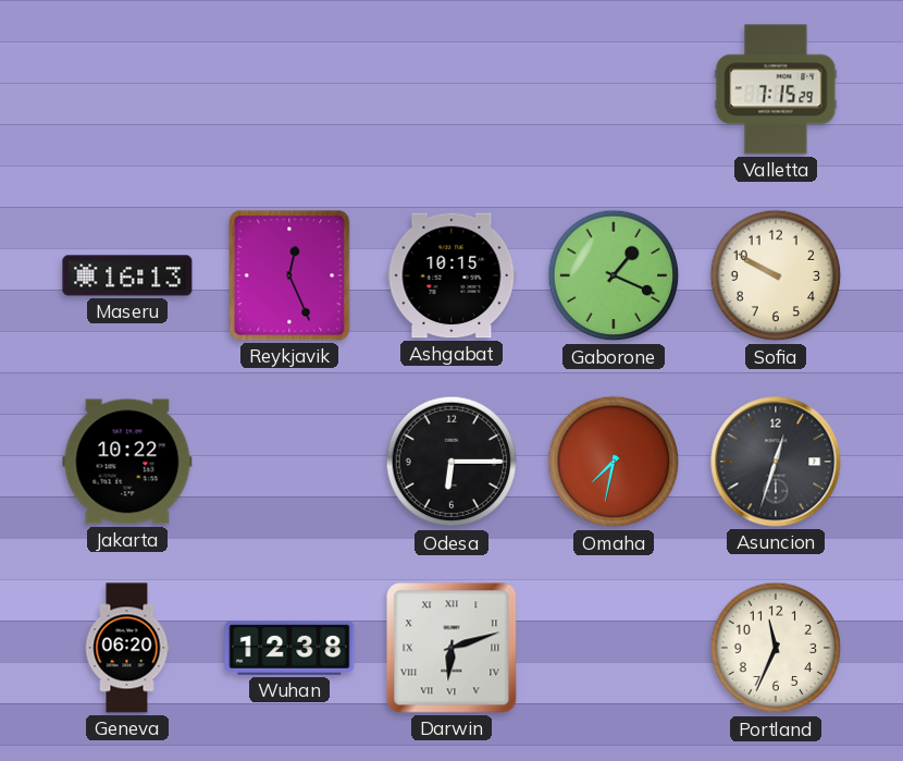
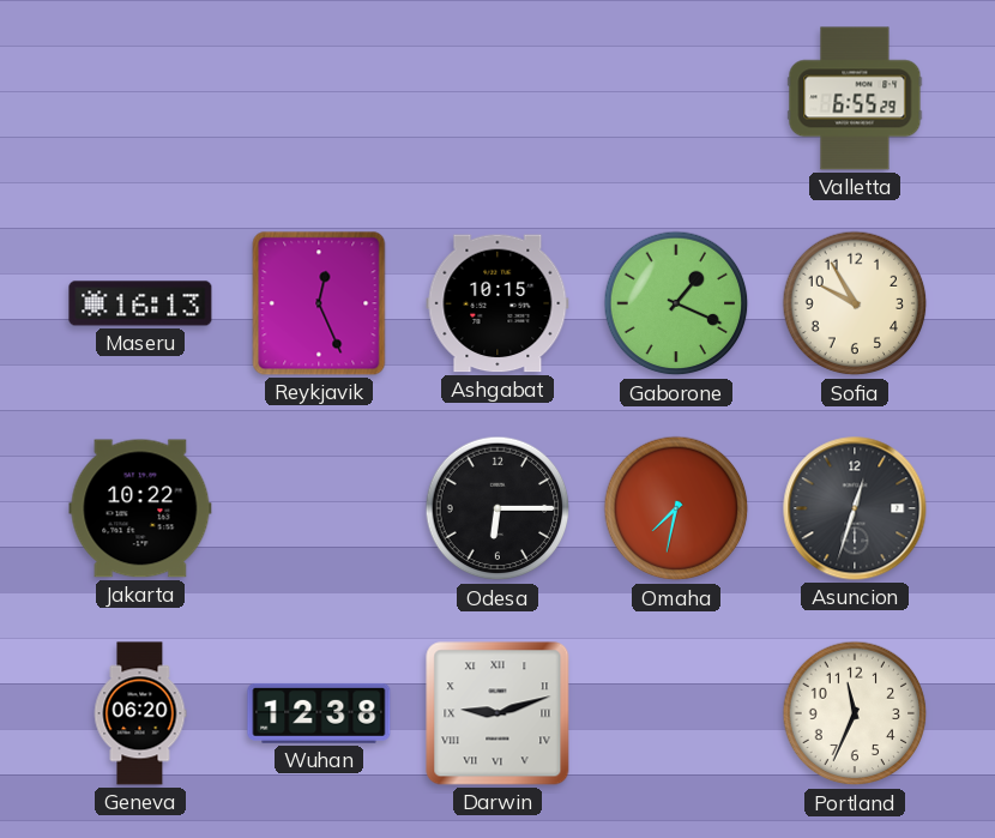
Valletta: 7:15 -> 6:55 (855, 98)
Sofia: 9:50 -> 9:55 (855, 303)
Darwin: 6:12 -> 9:12 (497, 713)
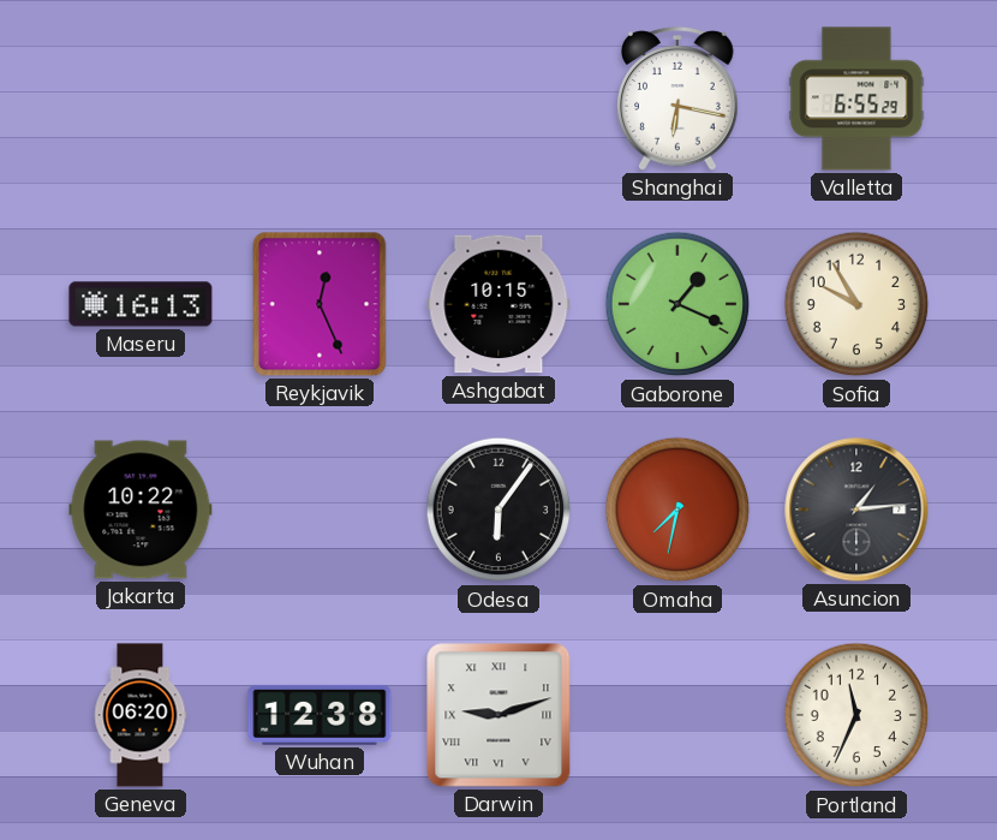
Shanghai: none -> 6:17 (679, 99)
Odesa: 6:15 -> 6:06 (499, 510)
Asuncion: 12:33 -> 1:14 (856, 510)
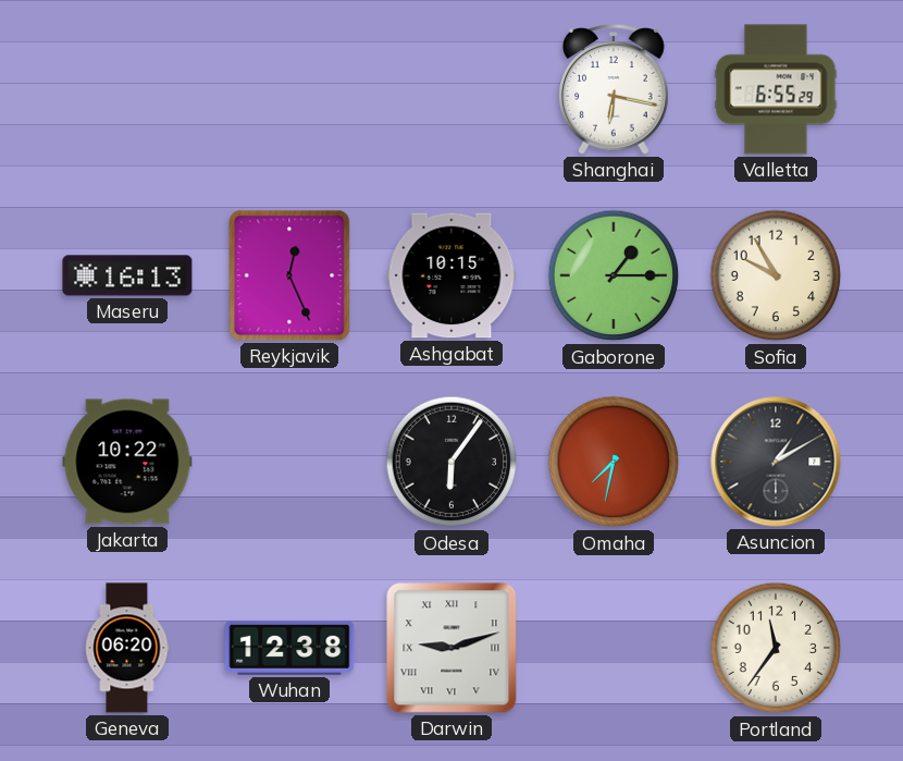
Gaborone: 1:19 -> 1:15 (614, 275)
Asuncion: 1:14 -> 1:10 (776, 462)
Portland: 11:34 -> 11:36 (776, 648)
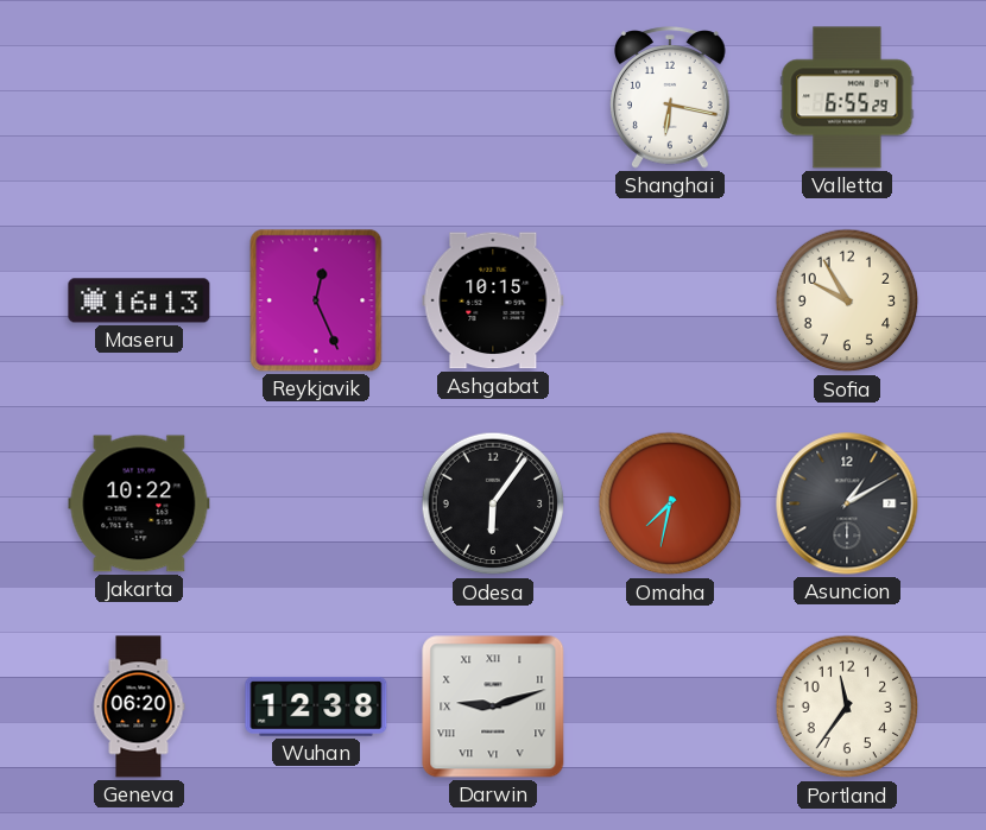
Gaborone: 1:15 -> none (614, 275)
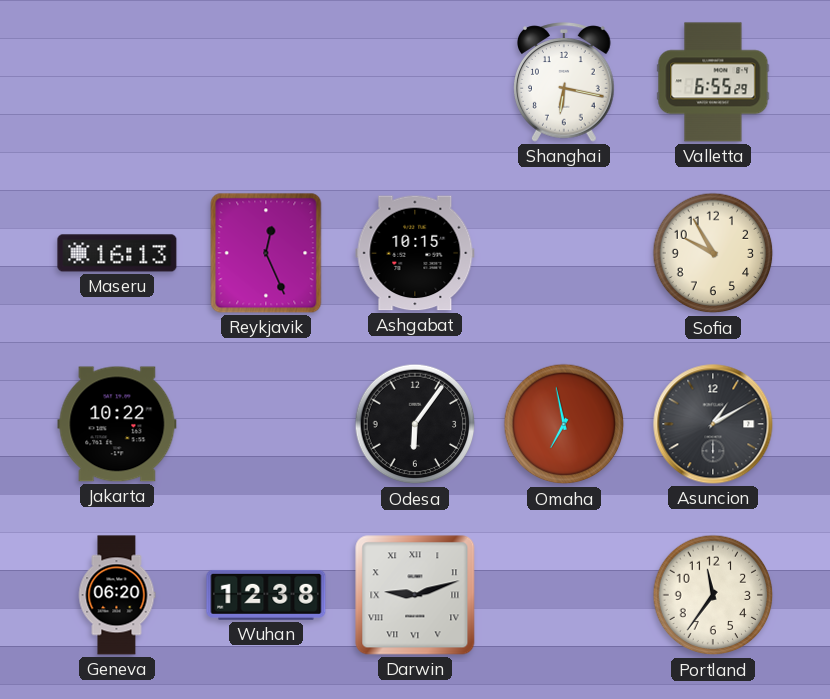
Omaha: 7:32 -> 6:58 (564, 424)
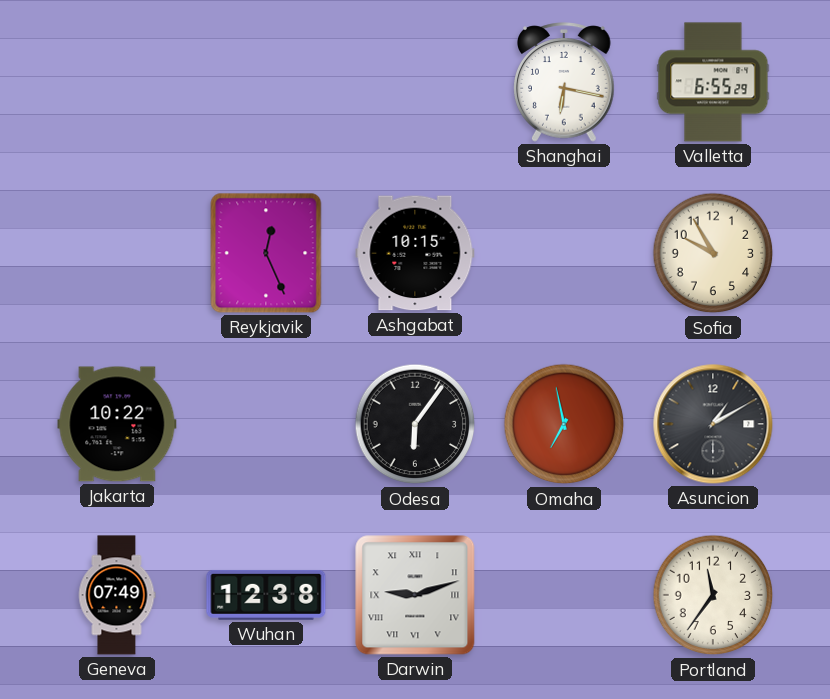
Maseru: 16:13 -> none (117, 253)
Geneva: 06:20 -> 07:49 (117, 595)
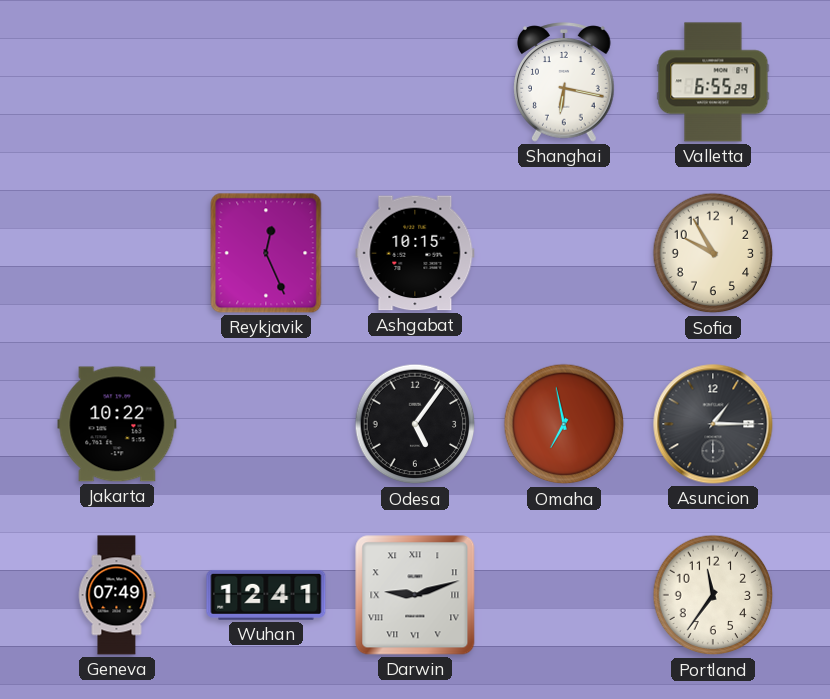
Odesa: 6:06 -> 5:06 (415, 424)
Asuncion: 1:10 -> 1:15 (713, 424)
Wuhan: 12:38 -> 12:41 (266, 595)
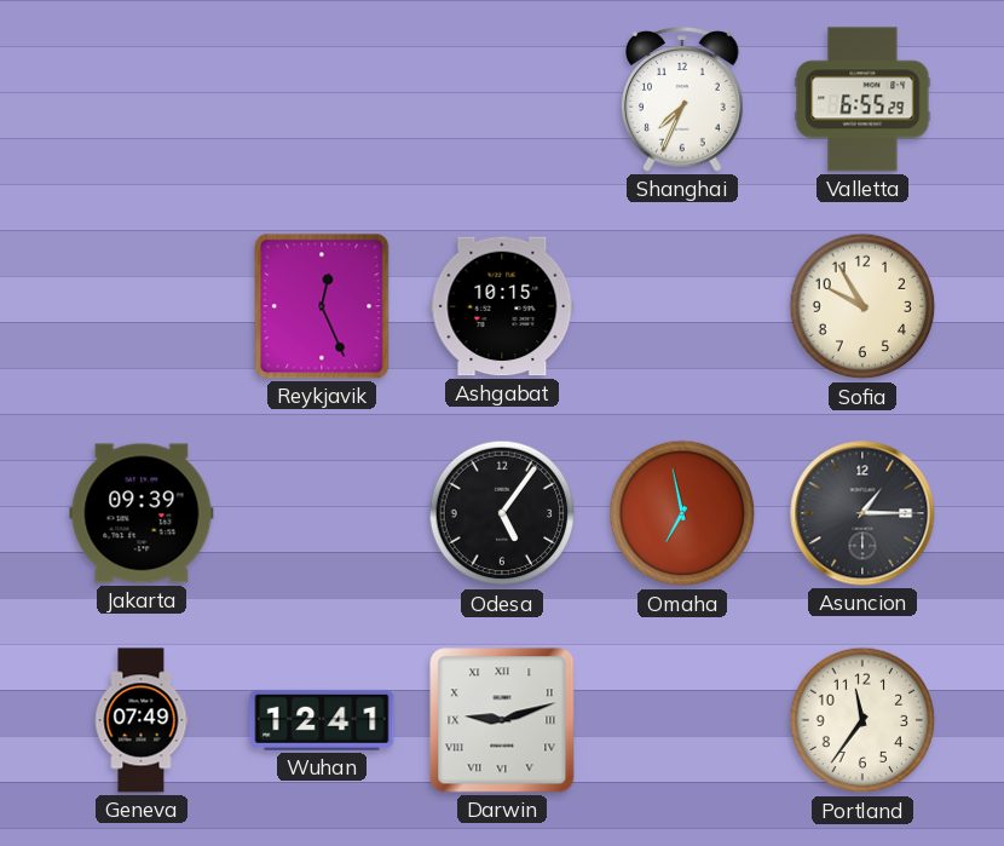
Shanghai: 6:17 -> 7:34 (683, 99)
Jakarta: 10:22 -> 09:39 (142, 513)
